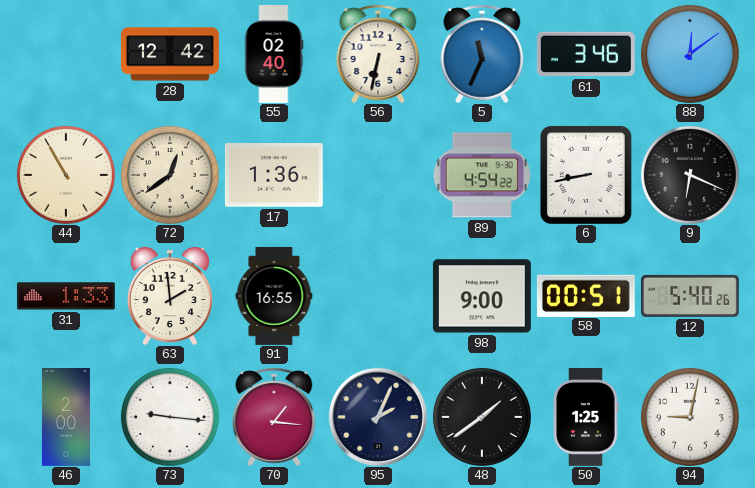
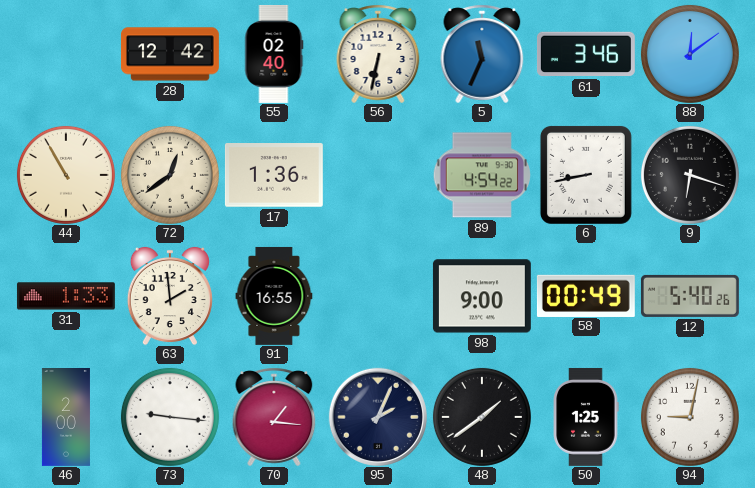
9: 6:19 -> 6:18 (690, 175)
58: 00:51 -> 00:49 (586, 295)
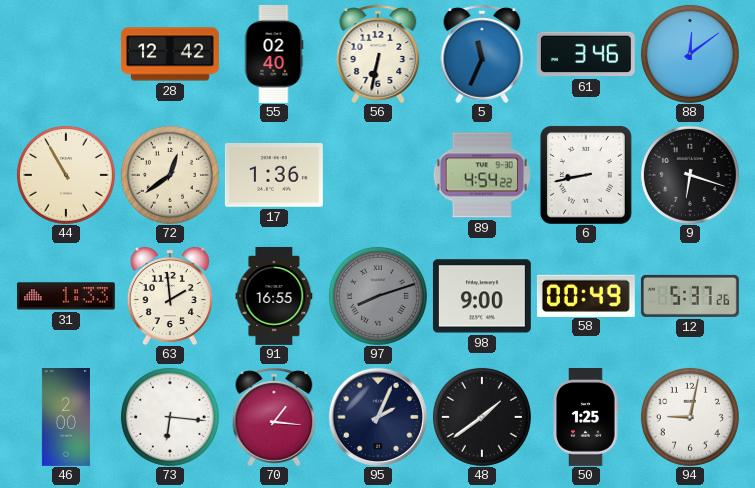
97: none -> 8:12 (378, 296)
12: 5:40 -> 5:37 (690, 296)
73: 9:16 -> 6:16 (170, 417)
